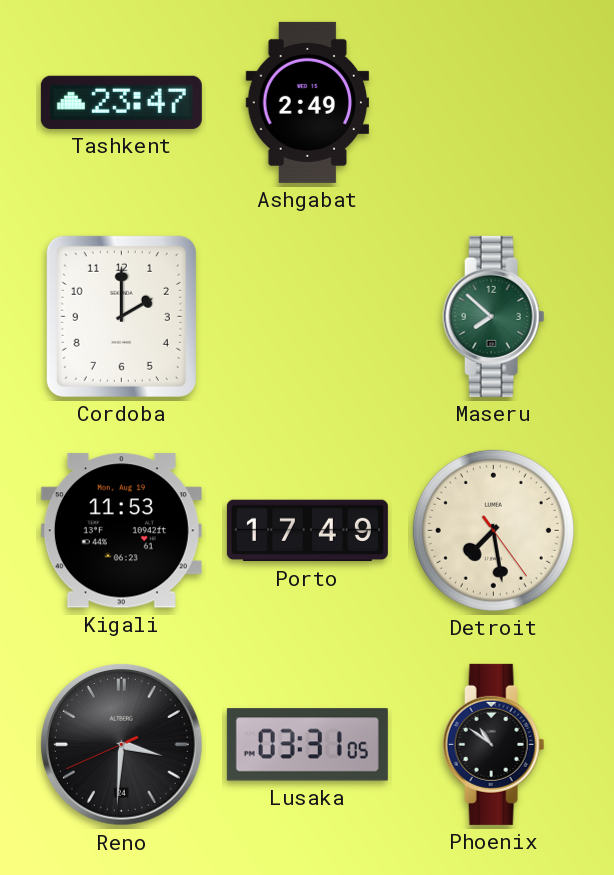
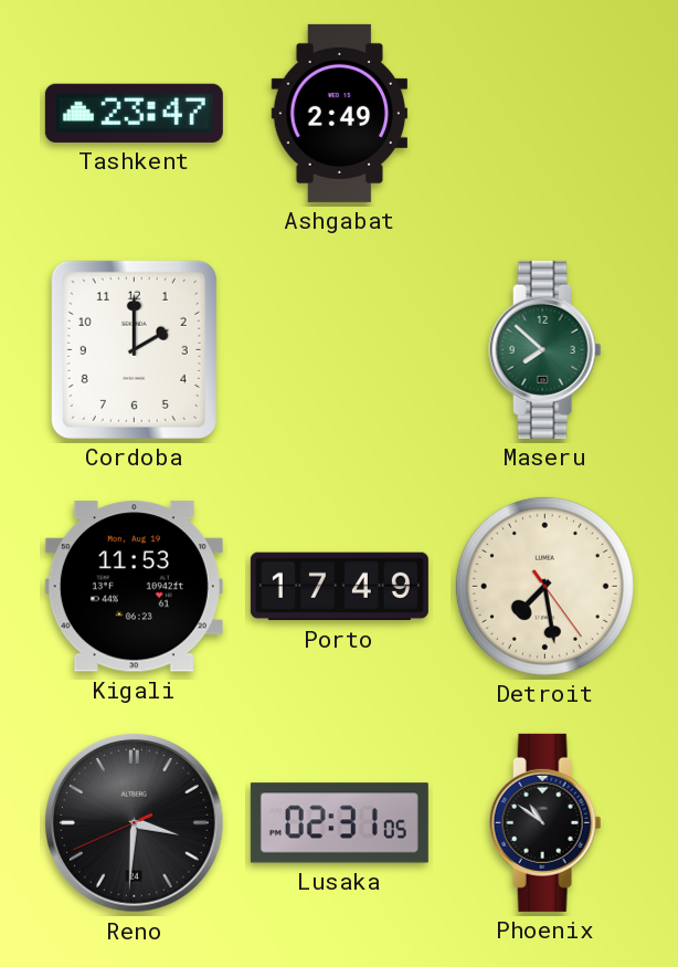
Lusaka: 03:31 -> 02:31 (339, 823)
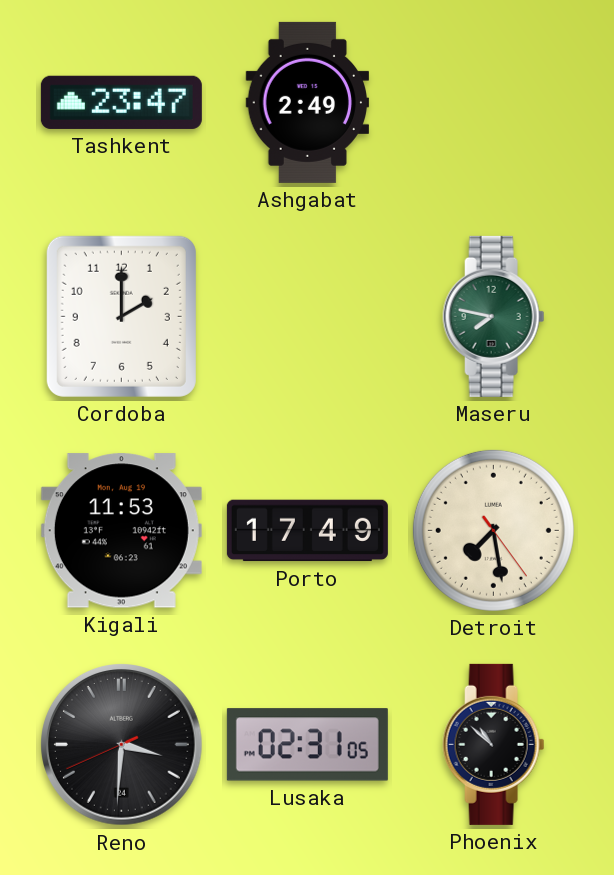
Maseru: 7:52 -> 7:47 (494, 316)
Phoenix: 10:51 -> 10:52 (494, 744)
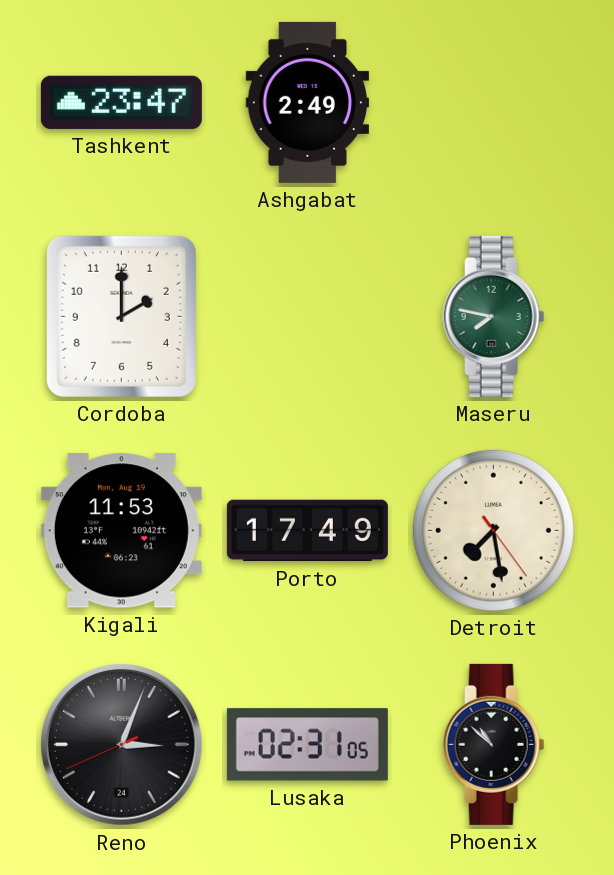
Reno: 3:30 -> 3:03 (122, 745)
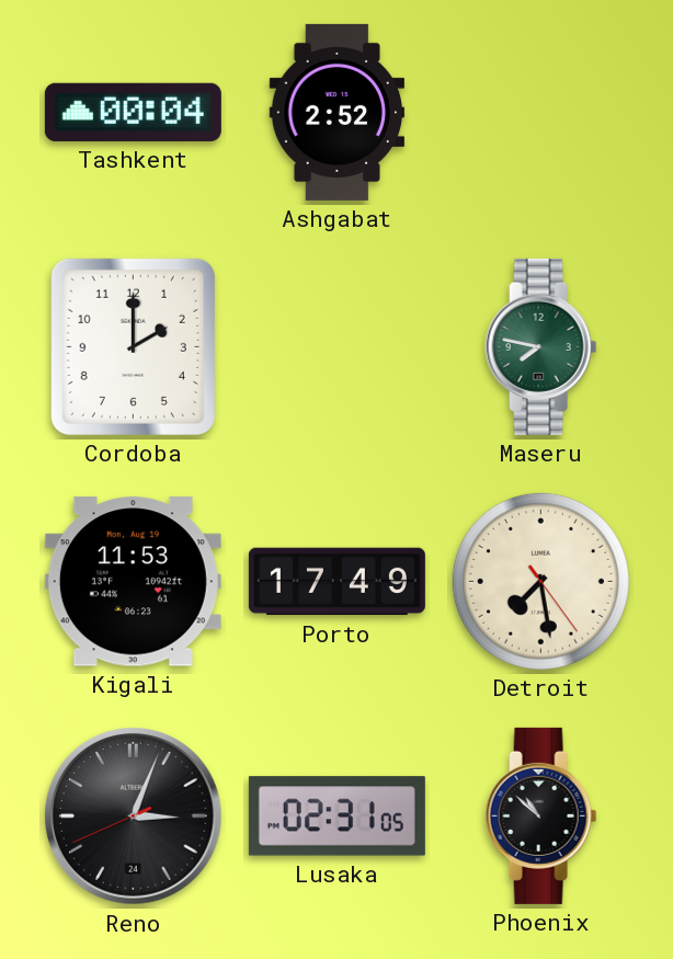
Tashkent: 23:47 -> 00:04 (133, 112)
Ashgabat: 2:49 -> 2:52 (336, 112)
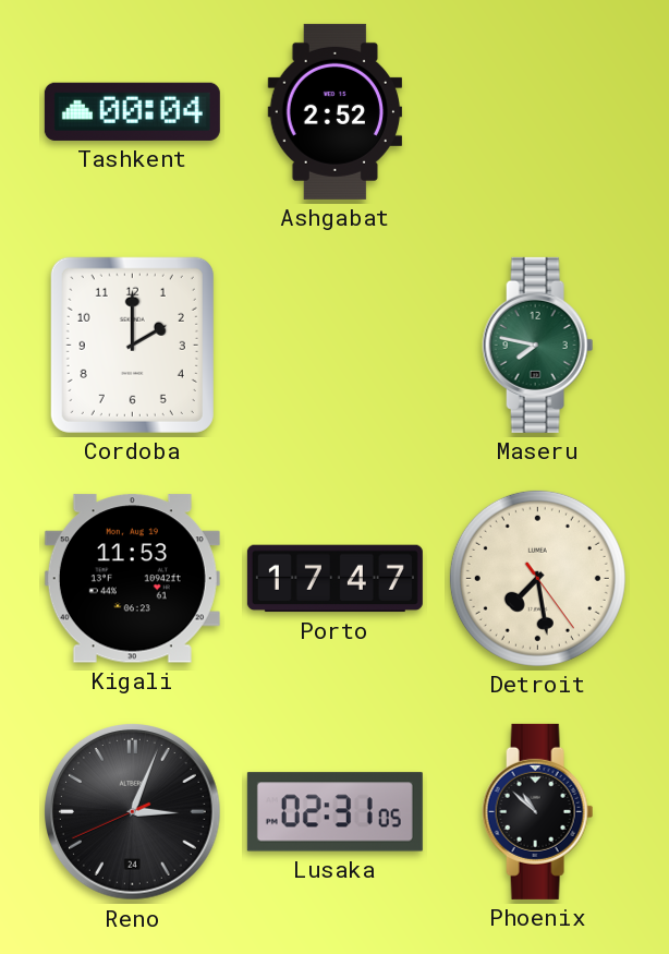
Porto: 17:49 -> 17:47 (334, 579)
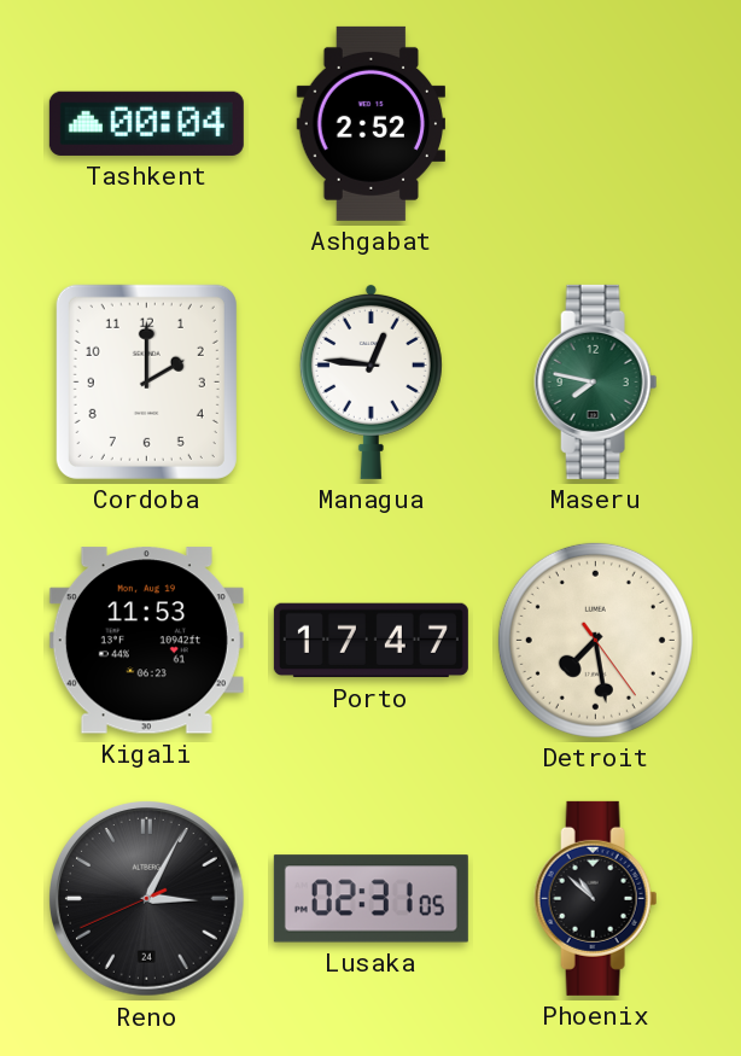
Managua: none -> 12:46 (370, 381)
Reno: 3:03 -> 3:04 (147, 899)
